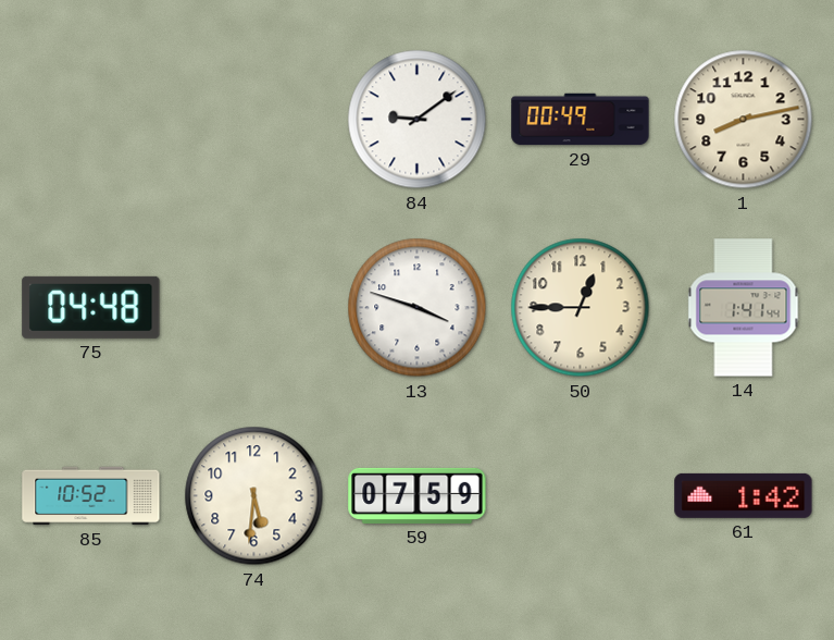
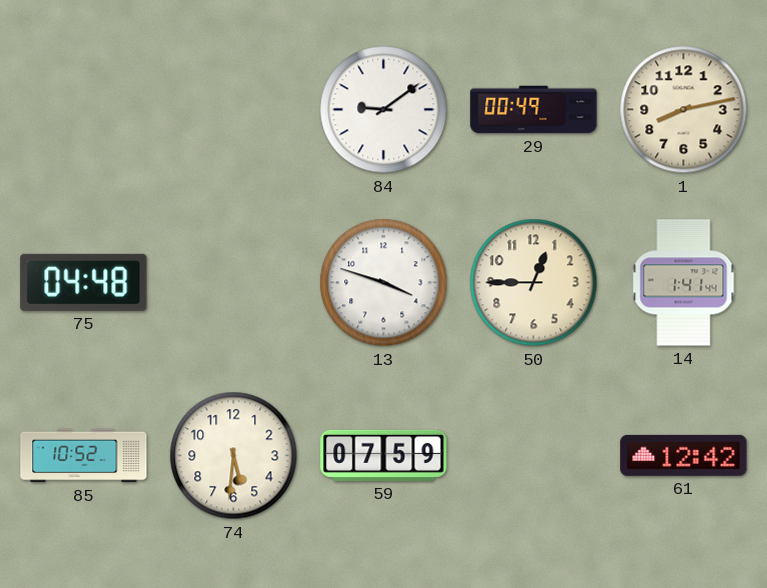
61: 1:42 -> 12:42 (684, 455)
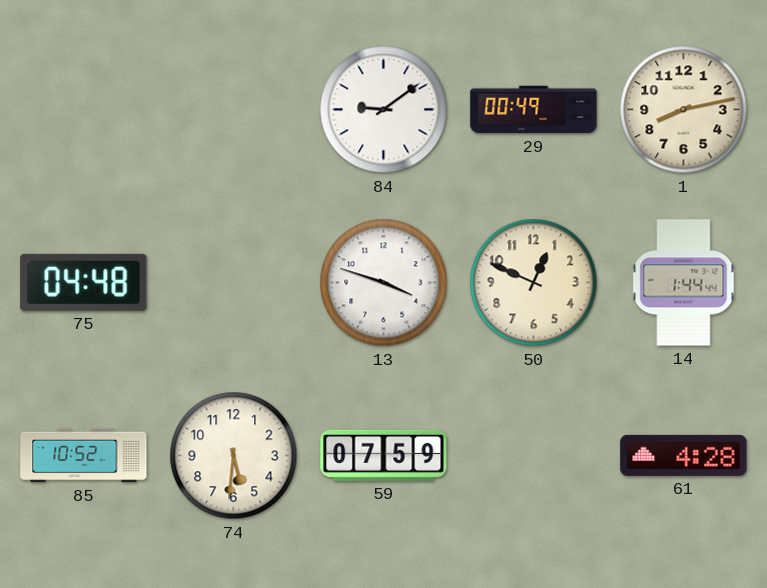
50: 12:45 -> 12:49 (534, 283)
14: 1:41 -> 1:44 (684, 283)
61: 12:42 -> 4:28 (684, 455)
